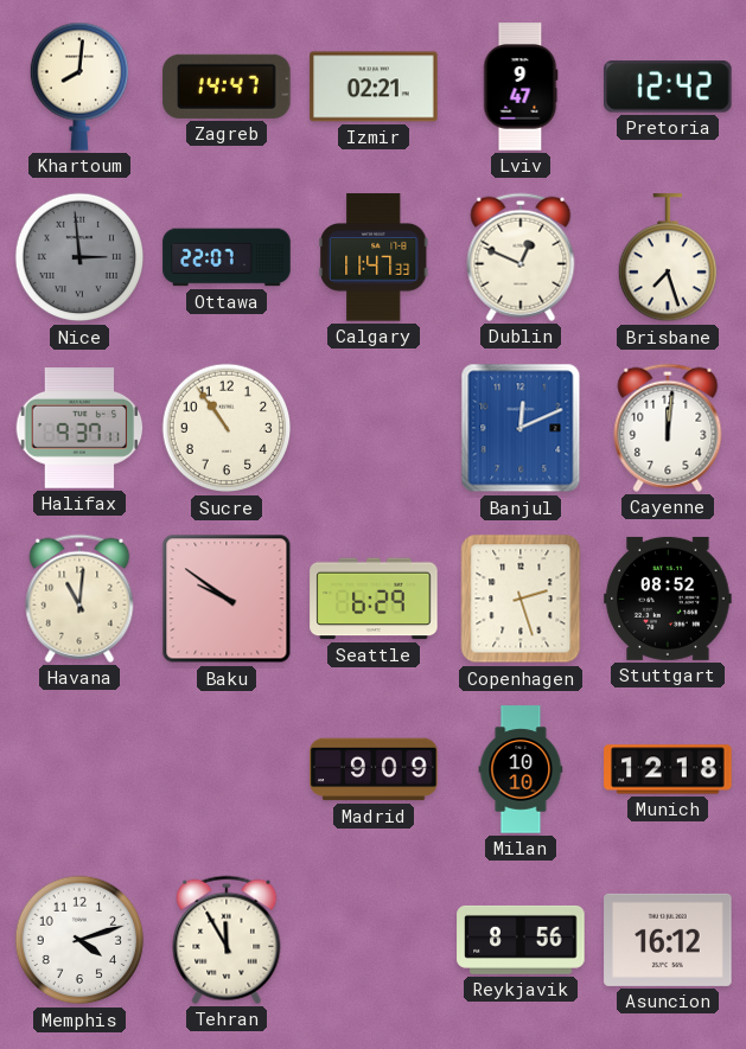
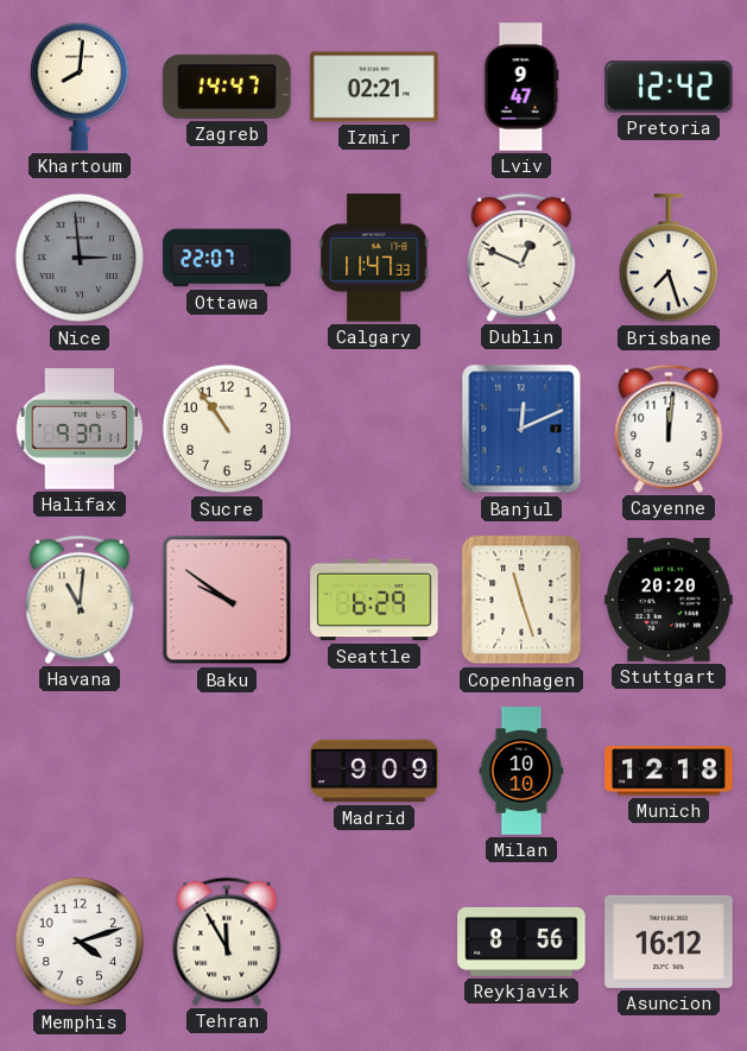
Copenhagen: 2:27 -> 11:27 (521, 600)
Stuttgart: 08:52 -> 20:20 (669, 600)
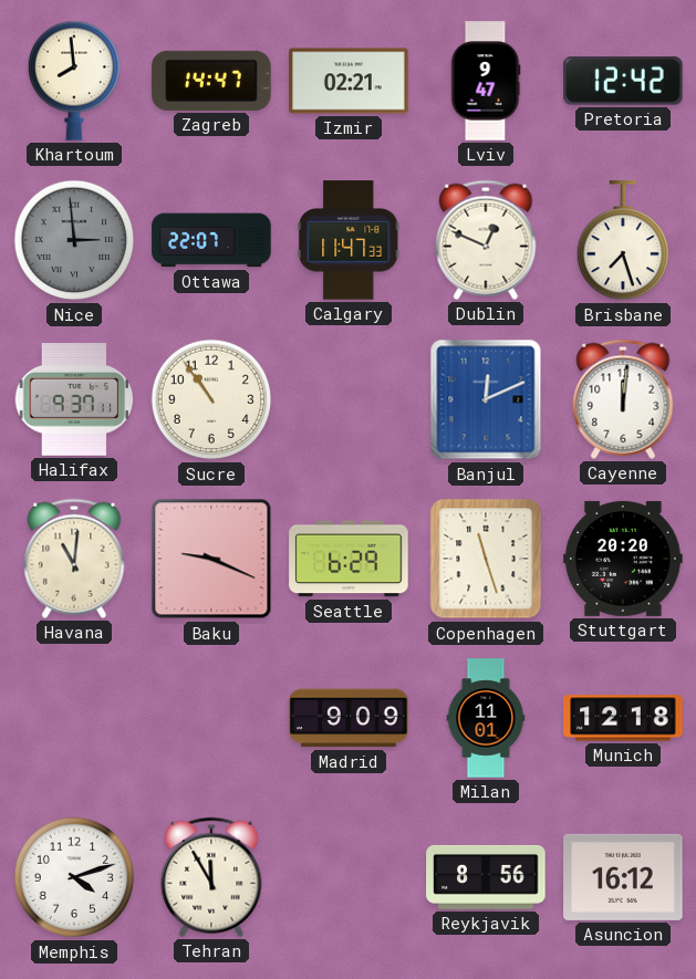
Khartoum: 8:01 -> 7:59 (73, 81)
Baku: 9:51 -> 9:19 (211, 559)
Milan: 10:10 -> 11:01 (486, 718)
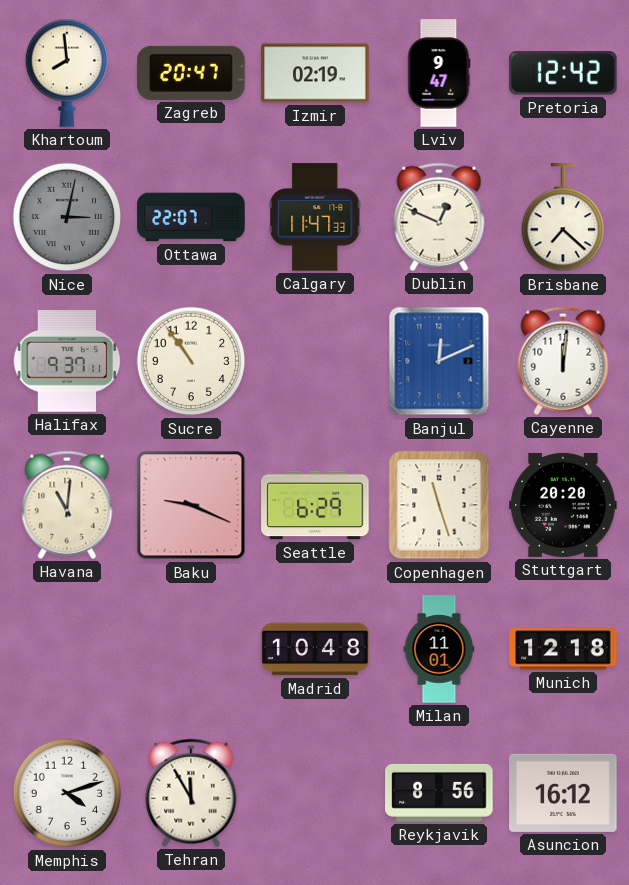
Zagreb: 14:47 -> 20:47 (191, 73)
Izmir: 02:21 -> 02:19 (315, 73)
Nice: 2:59 -> 3:02 (67, 217)
Brisbane: 7:27 -> 7:22 (562, 218)
Madrid: 9:09 -> 10:48 (315, 649)
